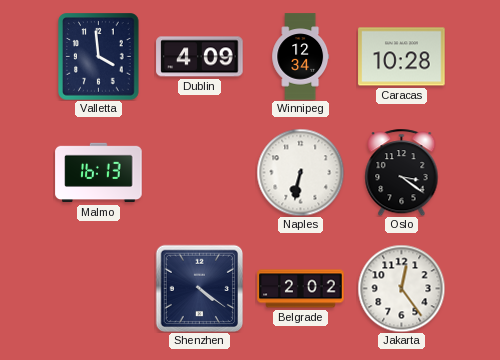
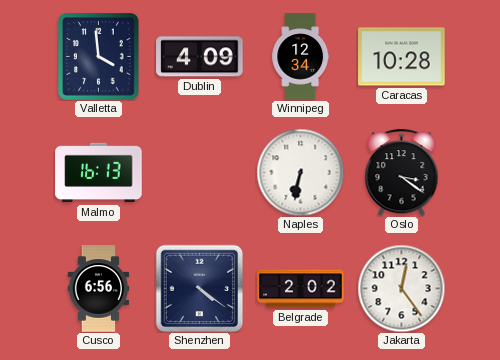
Cusco: none -> 6:56 (99, 289)
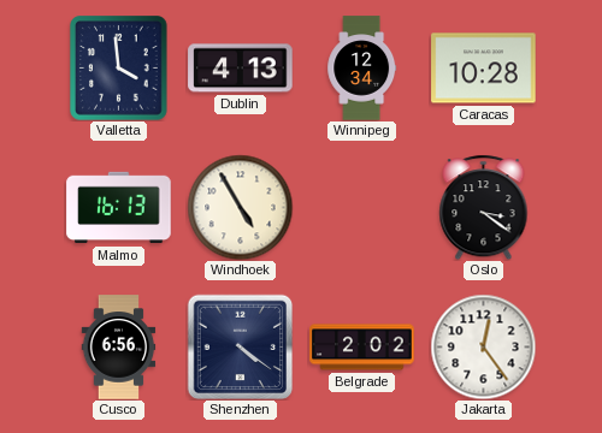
Dublin: 4:09 -> 4:13 (241, 69)
Windhoek: none -> 4:55 (240, 207)
Naples: 6:32 -> none (300, 172)
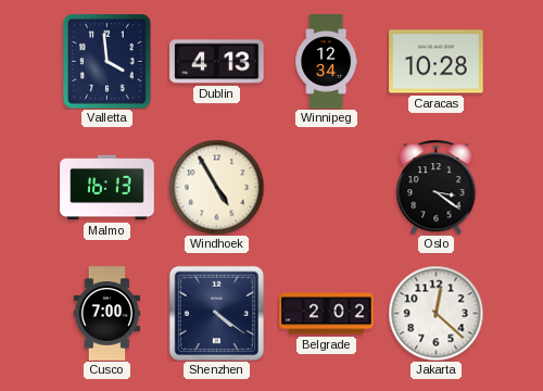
Cusco: 6:56 -> 7:00 (108, 314)
Jakarta: 12:24 -> 12:22 (435, 313)
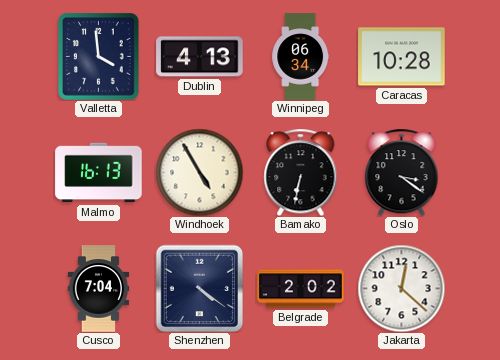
Winnipeg: 12:34 -> 06:34 (301, 57)
Bamako: none -> 6:32 (301, 172)
Cusco: 7:00 -> 7:04 (99, 289)
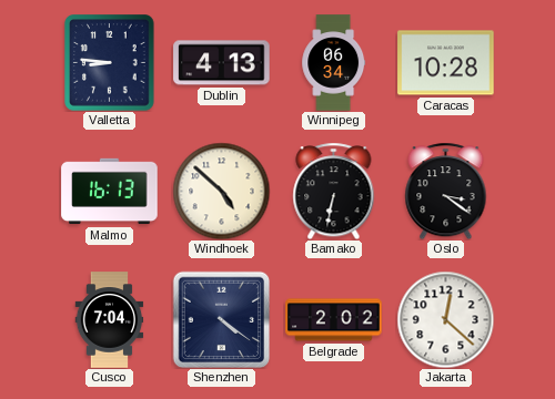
Valletta: 3:59 -> 8:46 (110, 63)
Windhoek: 4:55 -> 4:52 (221, 191)
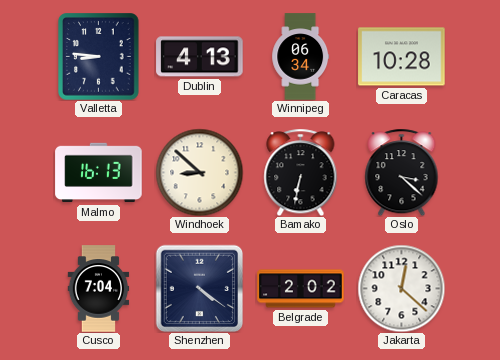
Windhoek: 4:52 -> 8:52 (199, 172)
Oslo: 3:21 -> 3:22 (402, 172)
